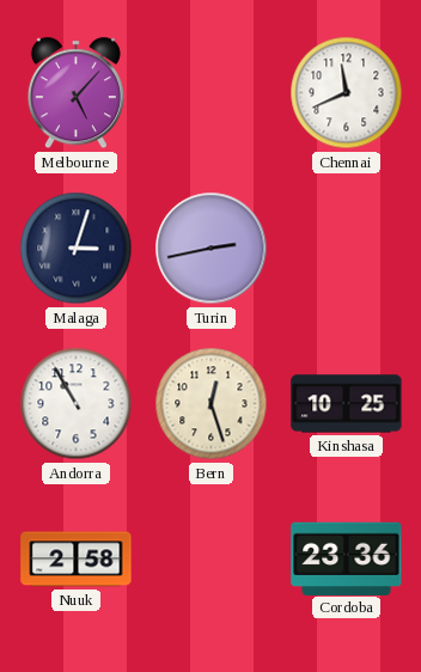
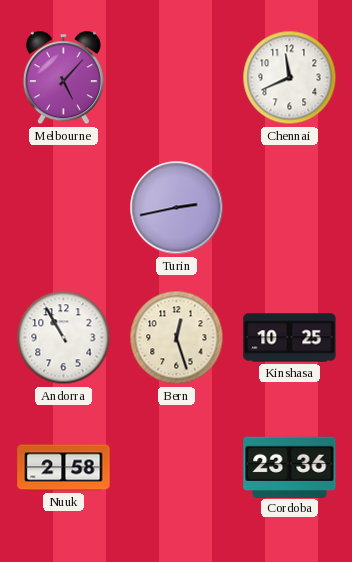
Malaga: 3:03 -> none (77, 249)
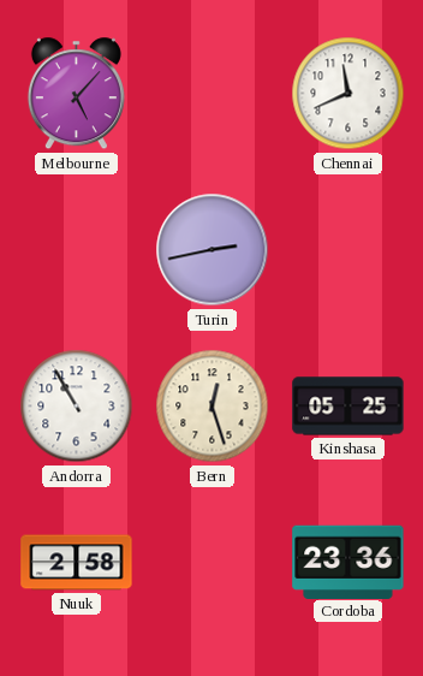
Kinshasa: 10:25 -> 05:25 (348, 407)
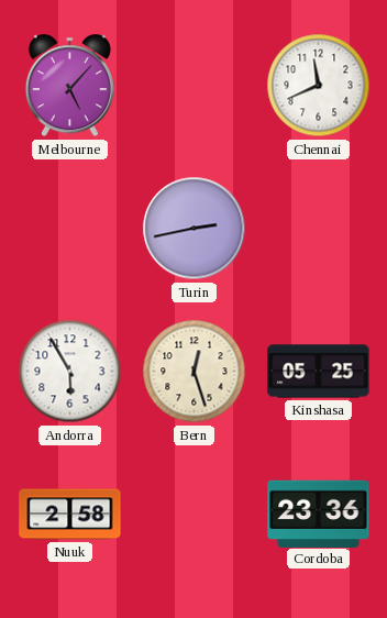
Andorra: 10:55 -> 5:55 (70, 372)
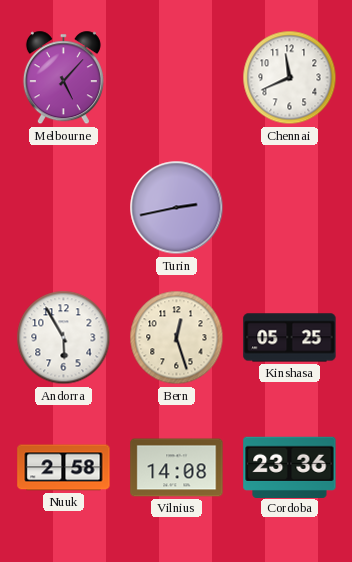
Vilnius: none -> 14:08 (177, 468)
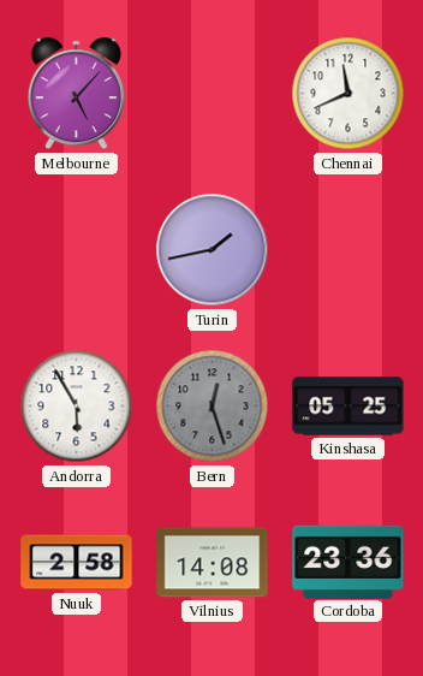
Turin: 2:43 -> 1:43 (213, 250)
Bern dial: cream -> grey (213, 407)
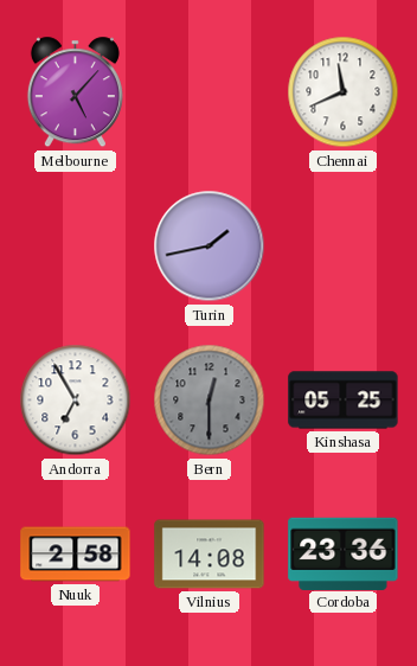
Andorra: 5:55 -> 6:55 (76, 401)
Bern: 12:27 -> 12:30 (210, 401)
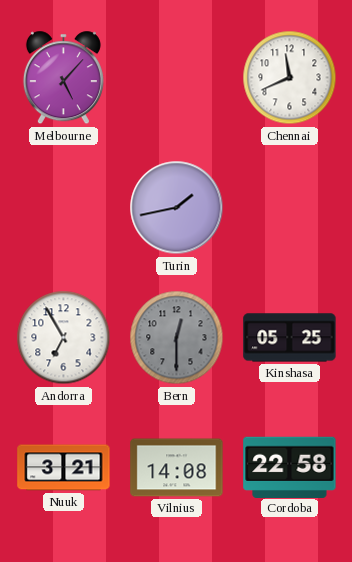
Nuuk: 2:58 -> 3:21 (64, 468)
Cordoba: 23:36 -> 22:58 (290, 467)
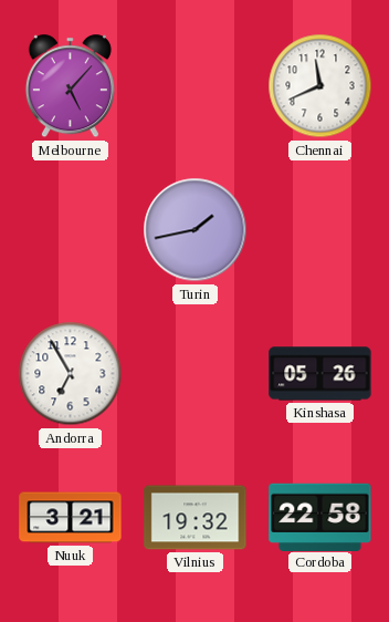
Bern: 12:30 -> none (177, 338)
Kinshasa: 05:25 -> 05:26 (320, 374)
Vilnius: 14:08 -> 19:32 (196, 518)
